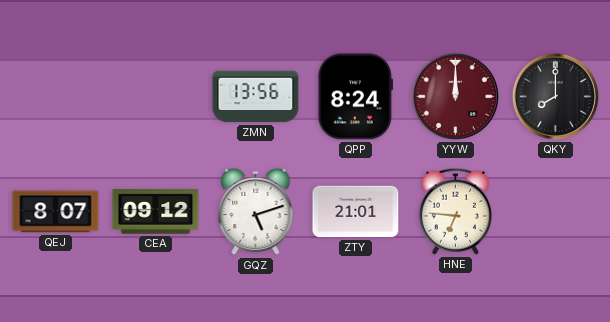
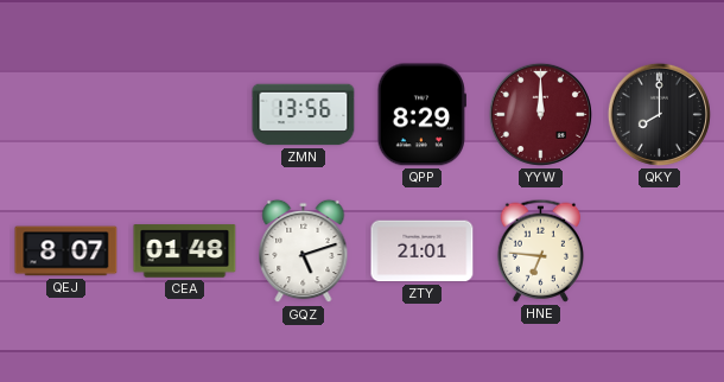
QPP: 8:24 -> 8:29 (421, 115)
CEA: 09:12 -> 01:48 (185, 252)
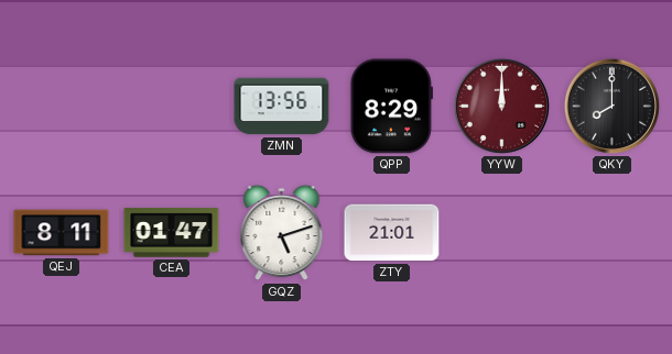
QEJ: 8:07 -> 8:11 (62, 233)
CEA: 01:48 -> 01:47 (172, 233)
HNE: 6:46 -> none (540, 250)
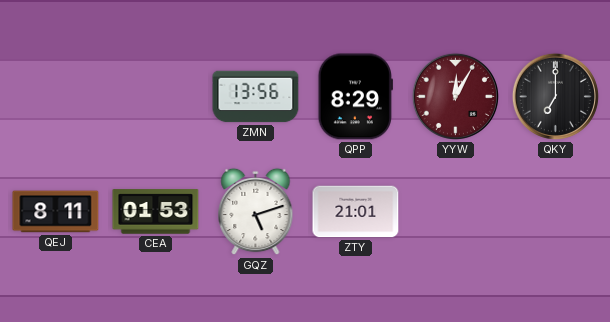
YYW: 12:00 -> 12:05 (455, 96)
QKY: 8:00 -> 7:00 (555, 96)
CEA: 01:47 -> 01:53 (156, 212)
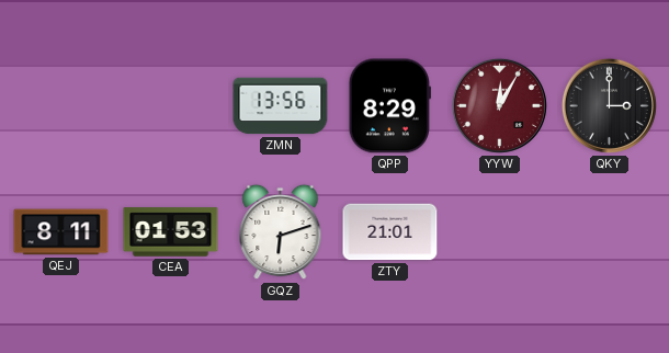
QKY: 7:00 -> 3:00 (609, 105)
GQZ: 5:12 -> 6:12 (281, 232)
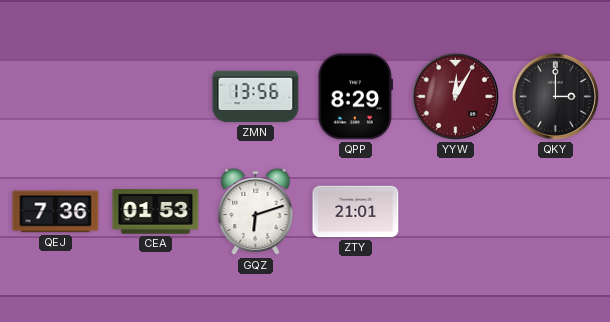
QEJ: 8:11 -> 7:36 (56, 212)
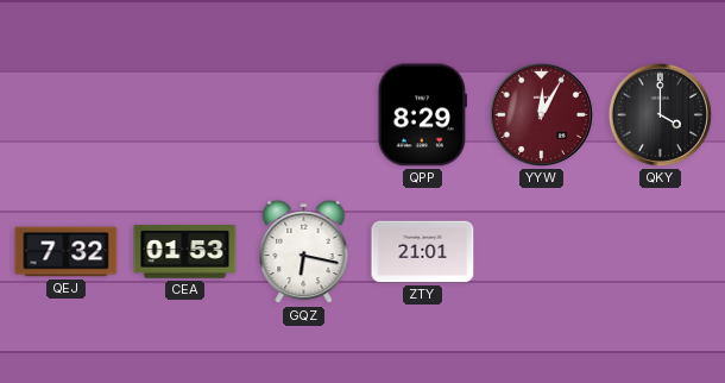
ZMN: 13:56 -> none (256, 97)
QKY: 3:00 -> 4:00 (660, 114)
QEJ: 7:36 -> 7:32 (67, 252)
GQZ: 6:12 -> 6:17 (304, 252)
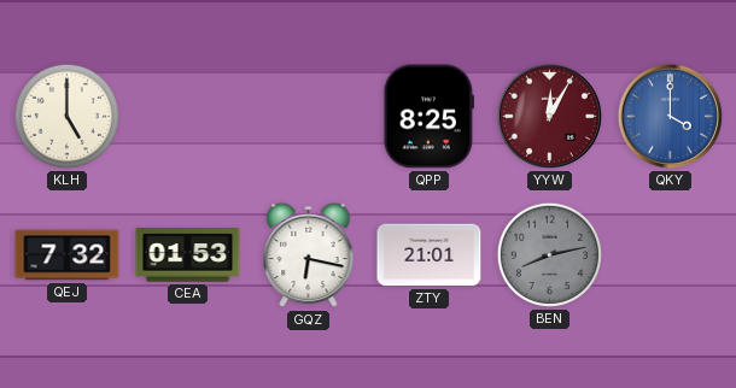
KLH: none -> 5:00 (66, 116)
QPP: 8:29 -> 8:25 (428, 117)
QKY dial: black -> blue (670, 116)
BEN: none -> 8:13 (549, 254)
